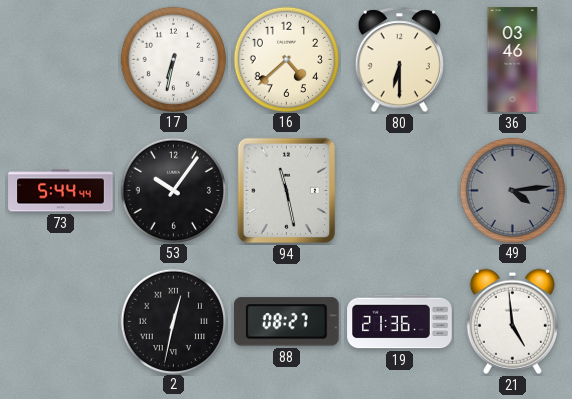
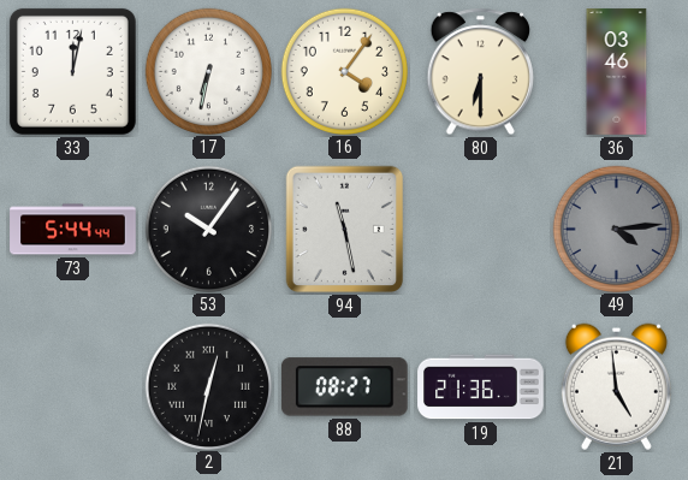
33: none -> 12:02 (72, 71)
16: 4:38 -> 4:06 (344, 71)
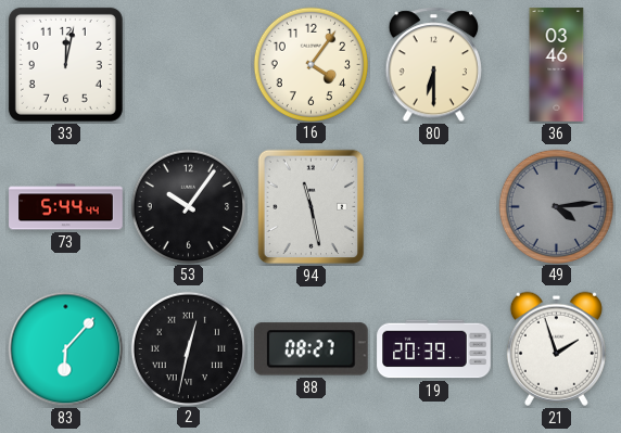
17: 6:32 -> none (208, 71)
83: none -> 6:07 (66, 349)
19: 21:36 -> 20:39 (434, 349)
21: 4:59 -> 1:57 (556, 348)
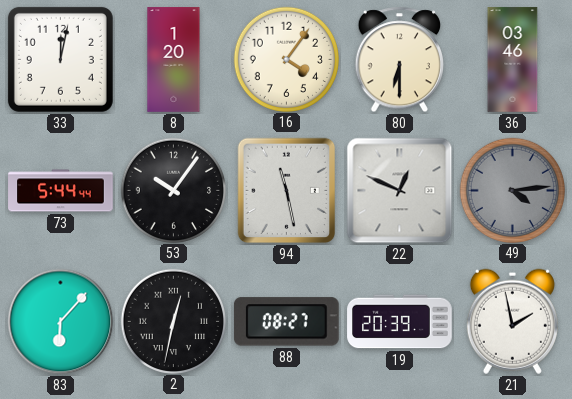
8: none -> 1:20 (174, 60)
22: none -> 12:49 (400, 191)
21: 1:57 -> 1:58 (512, 321)
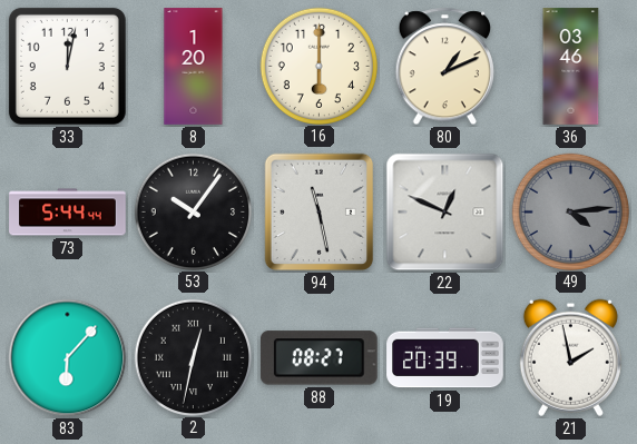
16: 4:06 -> 6:00 (318, 66)
80: 6:30 -> 1:11 (444, 67)
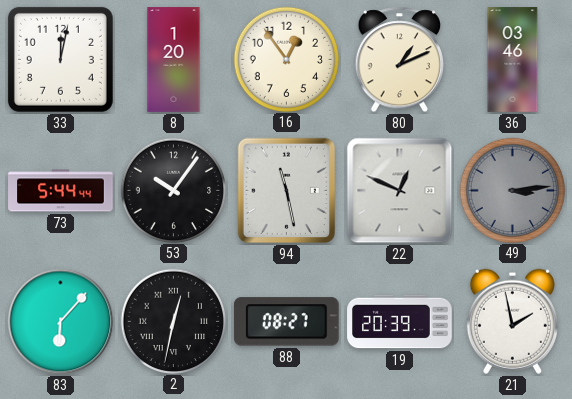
16: 6:00 -> 12:54 (286, 59)
49: 4:14 -> 3:14 (512, 190)
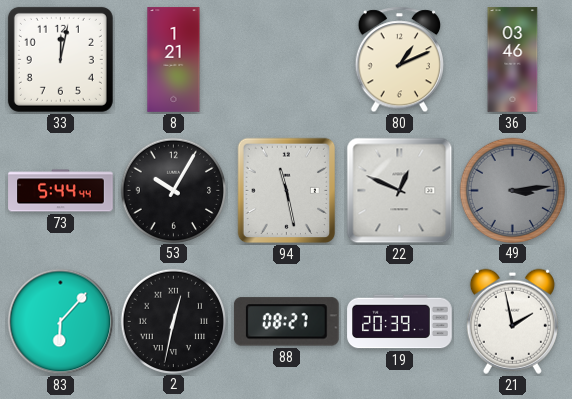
8: 1:20 -> 1:21 (174, 60)
16: 12:54 -> none (286, 59)
53: 10:06 -> 10:05 (173, 190)
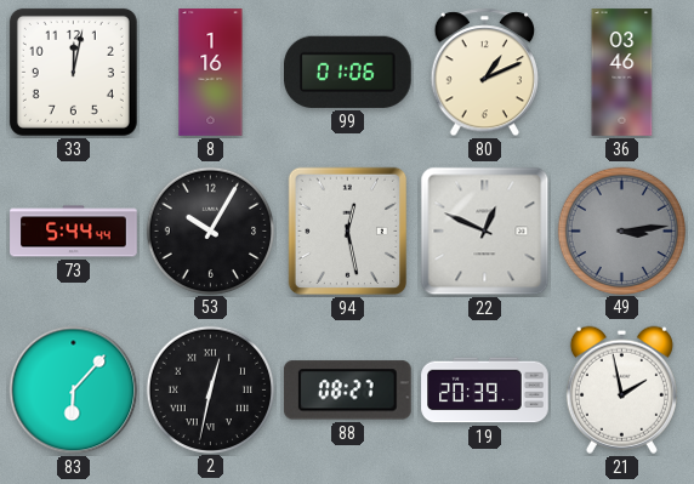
8: 1:21 -> 1:16 (211, 73)
99: none -> 01:06 (348, 72)
94: 11:28 -> 12:28 (348, 232)
